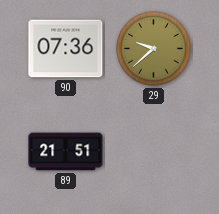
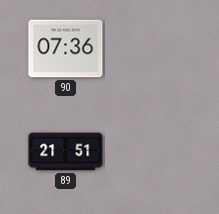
29: 9:38 -> none (154, 49)
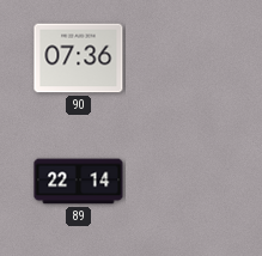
89: 21:51 -> 22:14 (79, 182)
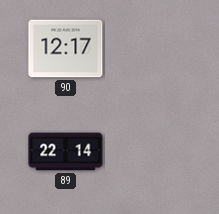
90: 07:36 -> 12:17 (66, 49)
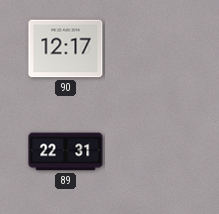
89: 22:14 -> 22:31 (66, 152)
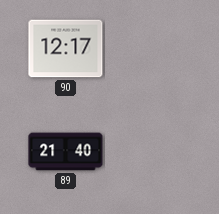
89: 22:31 -> 21:40 (66, 152)
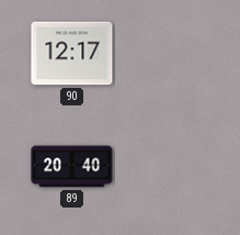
89: 21:40 -> 20:40 (72, 167)
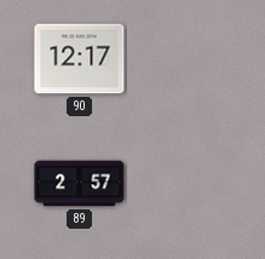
89: 20:40 -> 2:57 (80, 184)
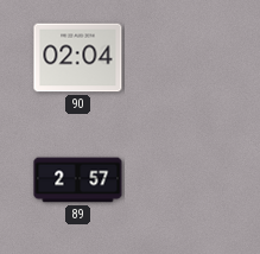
90: 12:17 -> 02:04 (78, 58)
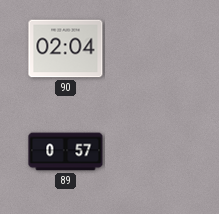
89: 2:57 -> 0:57 (66, 152)
